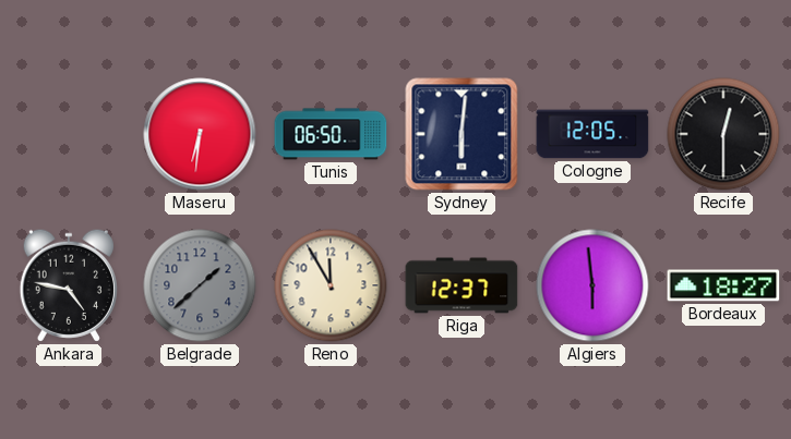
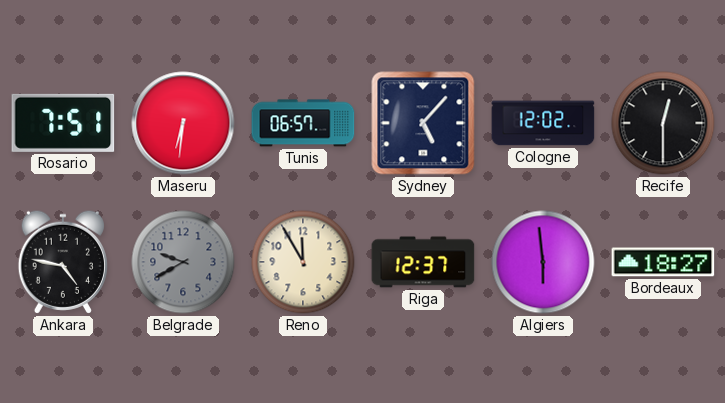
Rosario: none -> 7:51 (63, 123)
Tunis: 06:50 -> 06:57 (303, 123)
Sydney: 6:01 -> 5:07 (423, 123)
Cologne: 12:05 -> 12:02 (543, 123)
Belgrade: 1:38 -> 9:40 (183, 262)
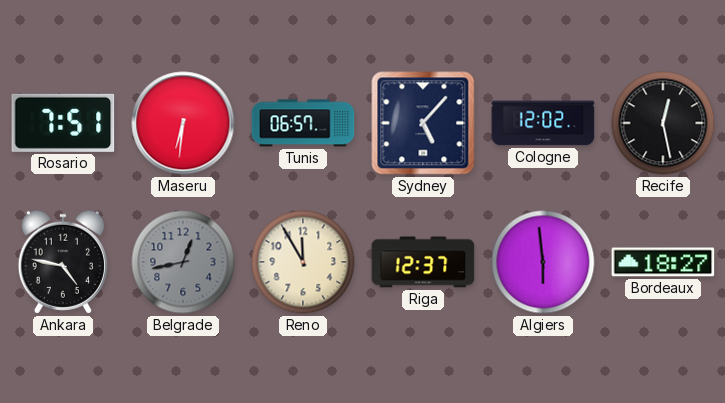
Recife: 12:30 -> 12:28 (663, 123)
Belgrade: 9:40 -> 12:43 (183, 262)
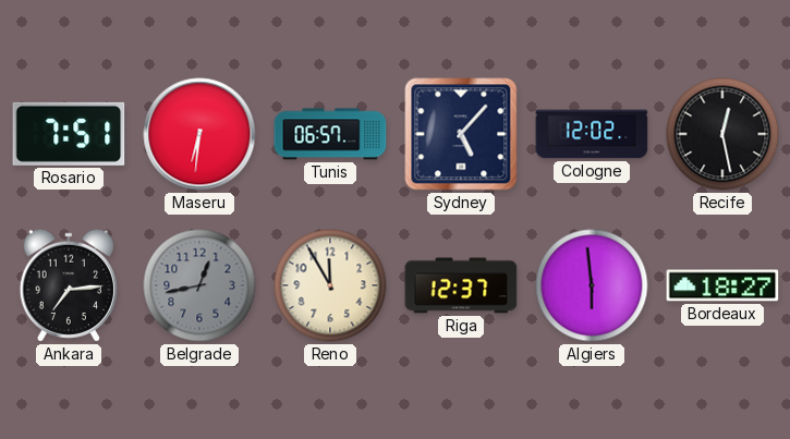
Ankara: 4:47 -> 7:14 (69, 285)
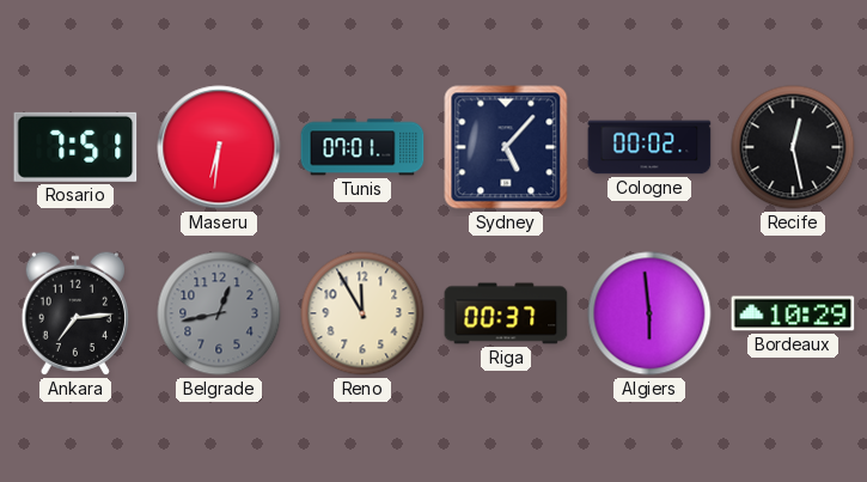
Tunis: 06:57 -> 07:01 (362, 147)
Cologne: 12:02 -> 00:02 (649, 147)
Riga: 12:37 -> 00:37 (506, 313)
Bordeaux: 18:27 -> 10:29 (793, 313)
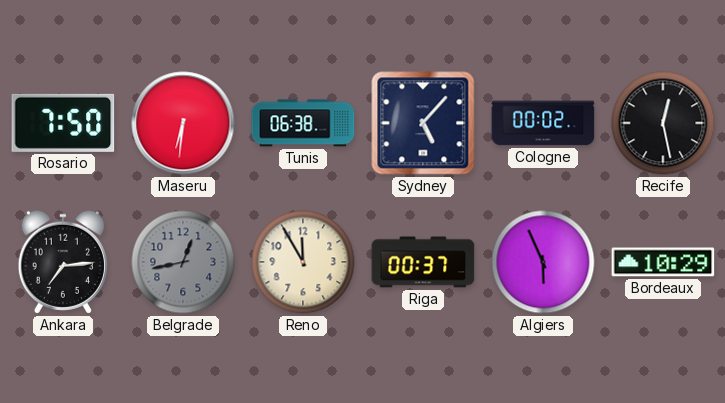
Rosario: 7:51 -> 7:50 (63, 123)
Tunis: 07:01 -> 06:38 (303, 123)
Algiers: 5:59 -> 5:56 (543, 262)
